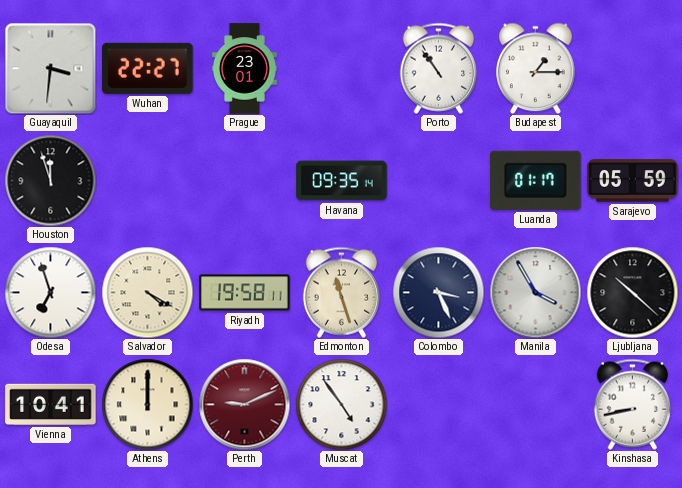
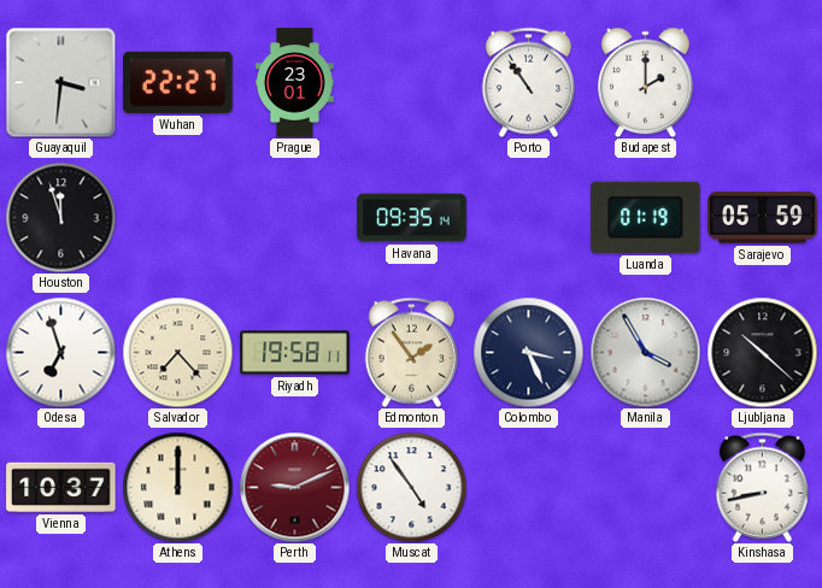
Budapest: 1:15 -> 2:00 (646, 82)
Luanda: 01:17 -> 01:19 (646, 217)
Salvador: 4:20 -> 7:23 (177, 352)
Edmonton: 11:27 -> 1:54 (412, 352)
Vienna: 10:41 -> 10:37 (61, 487)
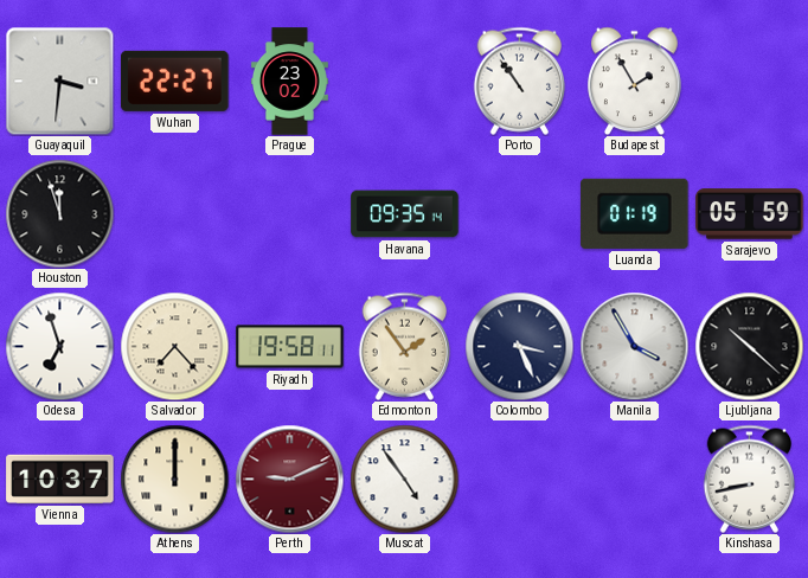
Prague: 23:01 -> 23:02 (289, 82)
Budapest: 2:00 -> 1:55 (635, 81)
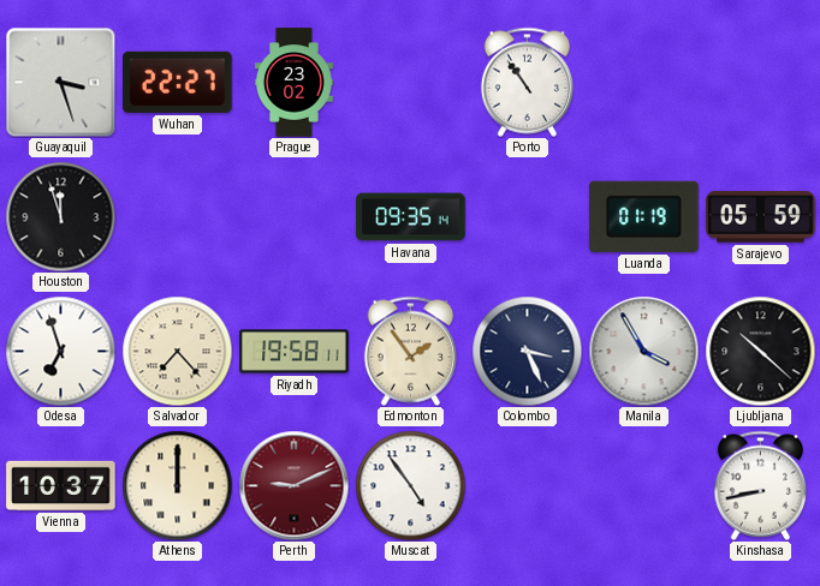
Guayaquil: 3:31 -> 3:27 (60, 82)
Budapest: 1:55 -> none (635, 81)
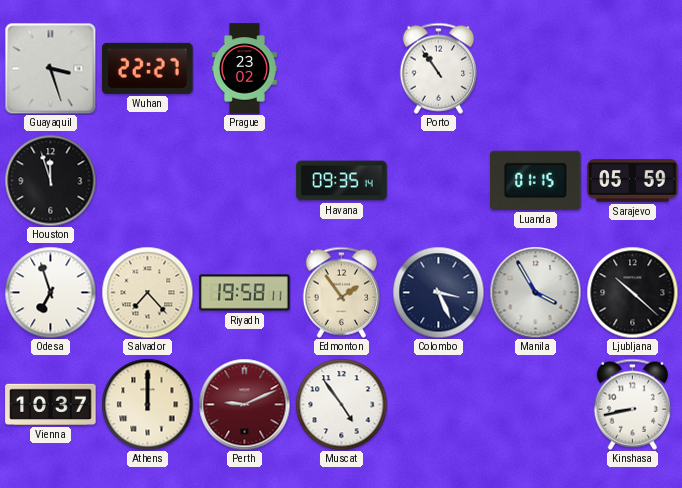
Luanda: 01:19 -> 01:15 (536, 180)
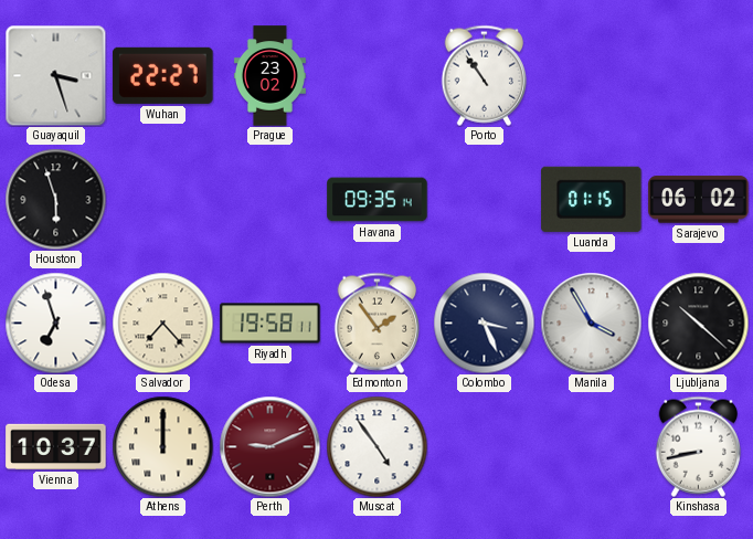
Houston: 11:57 -> 5:57 (55, 199)
Sarajevo: 05:59 -> 06:02 (699, 200)
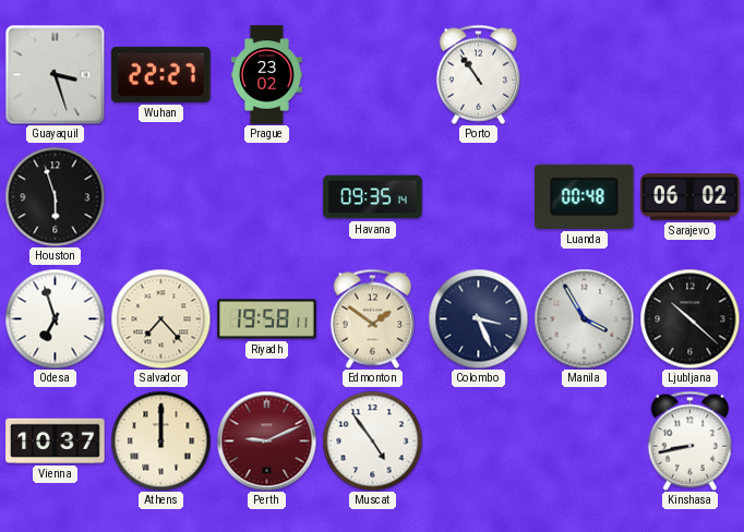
Luanda: 01:15 -> 00:48 (585, 196)
Edmonton: 1:54 -> 1:51 (373, 318)
